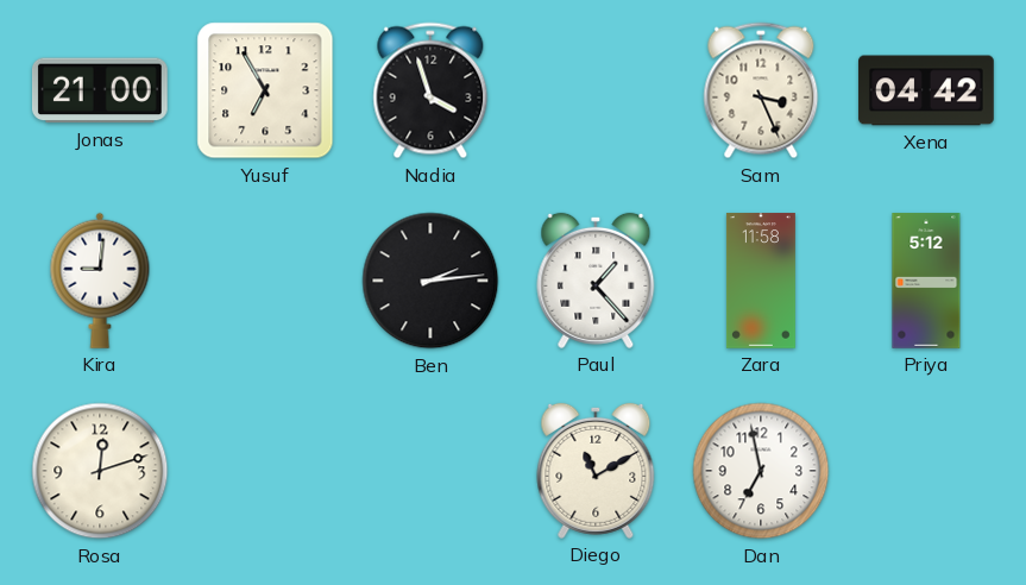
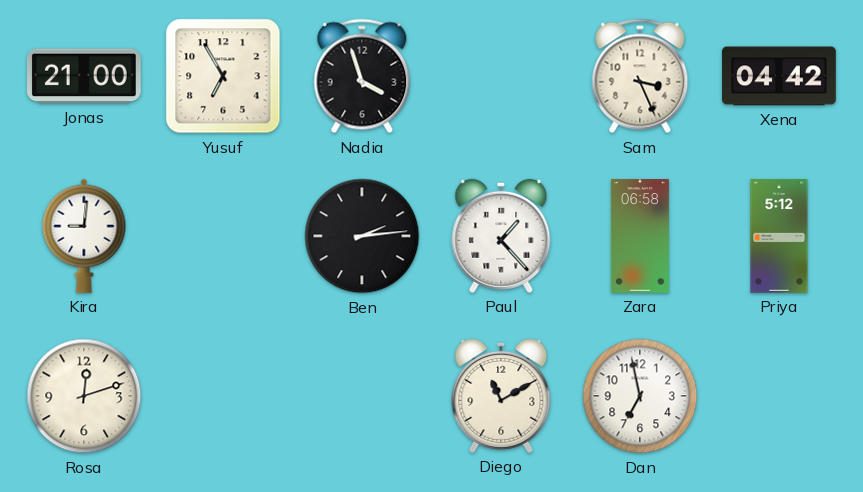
Zara: 11:58 -> 06:58 (640, 236)
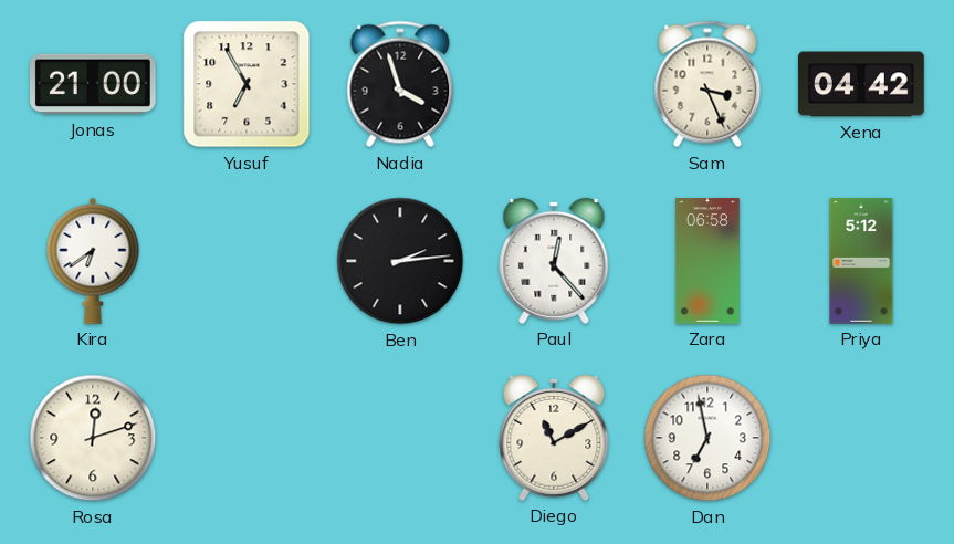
Kira: 9:01 -> 6:39 (93, 261)
Paul: 1:23 -> 12:23 (554, 261)
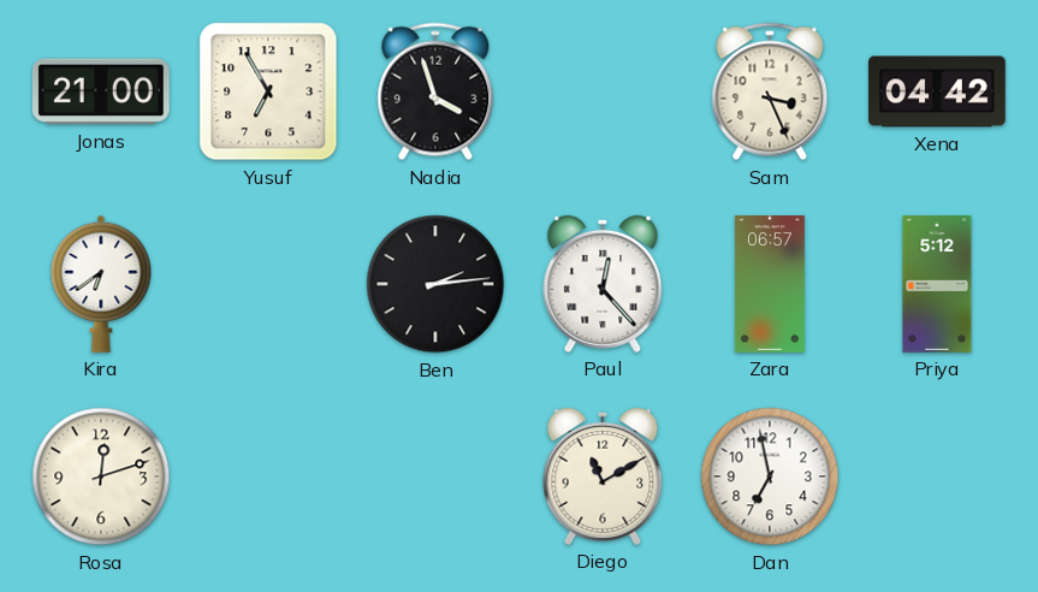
Zara: 06:58 -> 06:57 (770, 284)
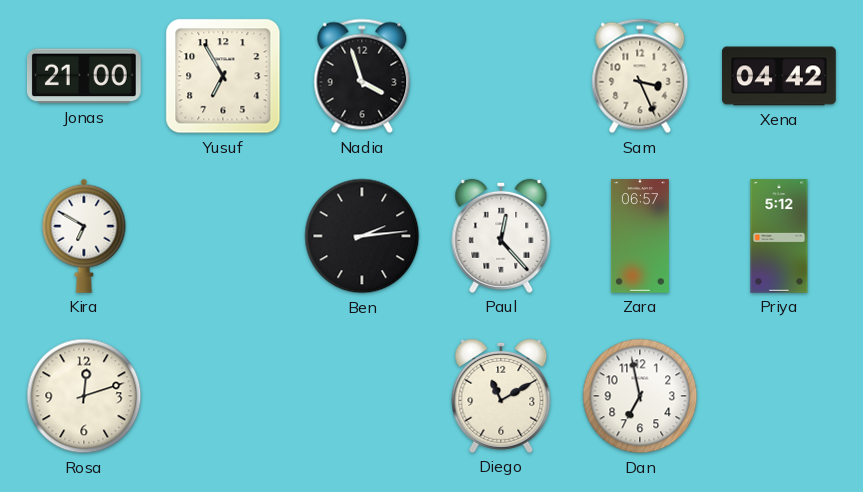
Kira: 6:39 -> 6:50 (84, 236)
